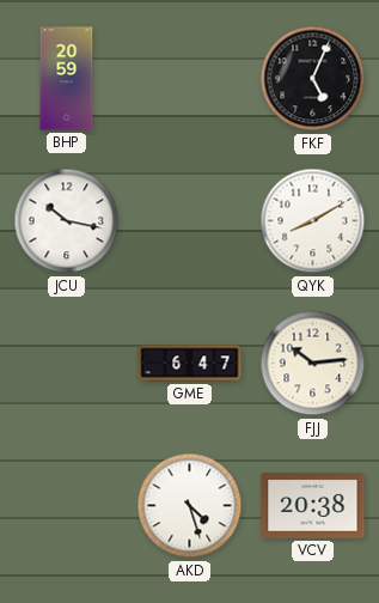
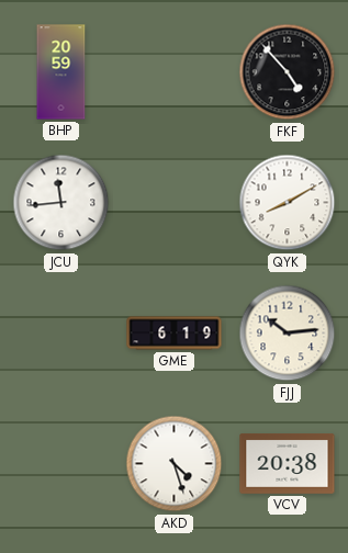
FKF: 5:04 -> 4:53 (288, 72)
JCU: 10:17 -> 11:44 (61, 203)
GME: 6:47 -> 6:19 (175, 334)
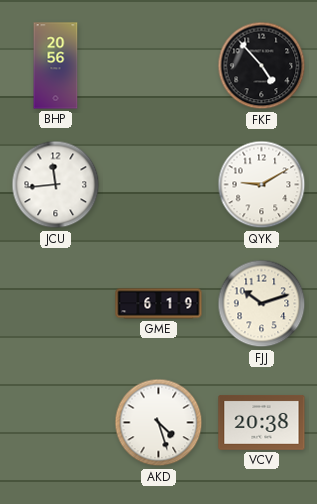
BHP: 20:59 -> 20:56 (56, 66)
QYK: 8:10 -> 9:10 (262, 185)
FJJ: 10:14 -> 10:12 (262, 304)
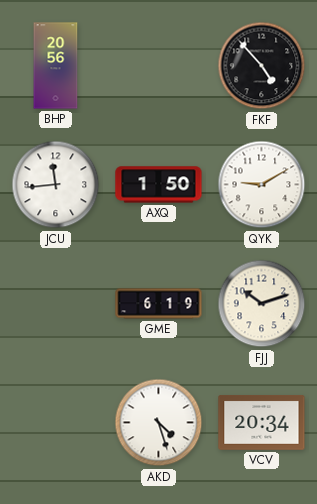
AXQ: none -> 1:50 (159, 185)
VCV: 20:38 -> 20:34 (262, 423)
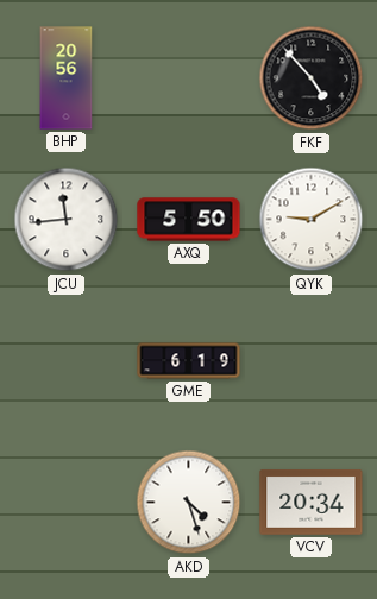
AXQ: 1:50 -> 5:50 (189, 220)
FJJ: 10:12 -> none (262, 304)
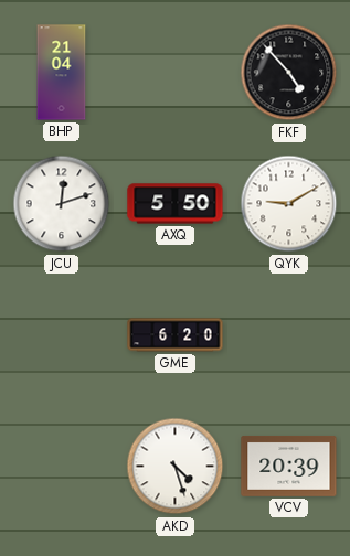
BHP: 20:56 -> 21:04 (62, 73)
JCU: 11:44 -> 12:12 (62, 204)
GME: 6:19 -> 6:20 (176, 335)
VCV: 20:34 -> 20:39 (289, 467)
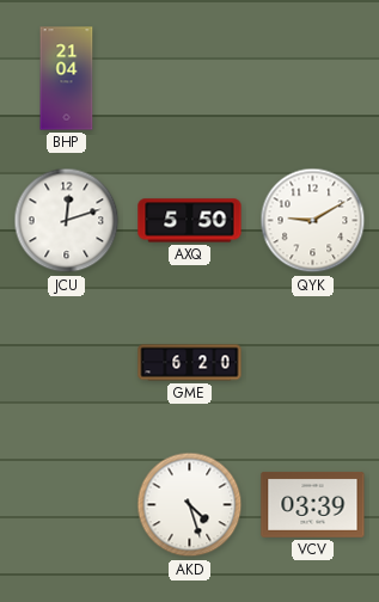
FKF: 4:53 -> none (289, 73)
VCV: 20:39 -> 03:39 (313, 505)
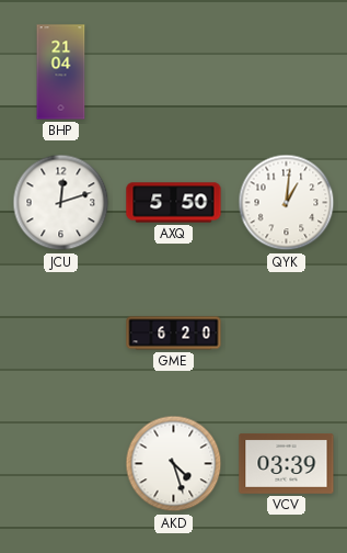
QYK: 9:10 -> 1:01 (287, 203)
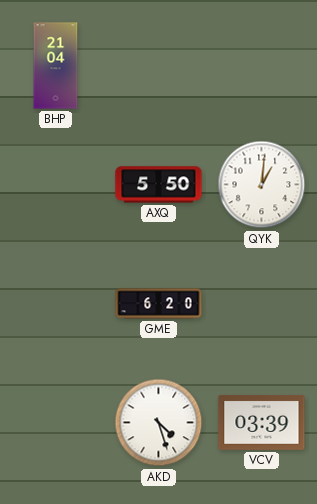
JCU: 12:12 -> none (61, 203)
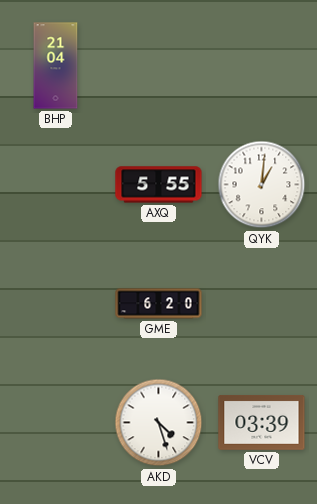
AXQ: 5:50 -> 5:55 (159, 185)
